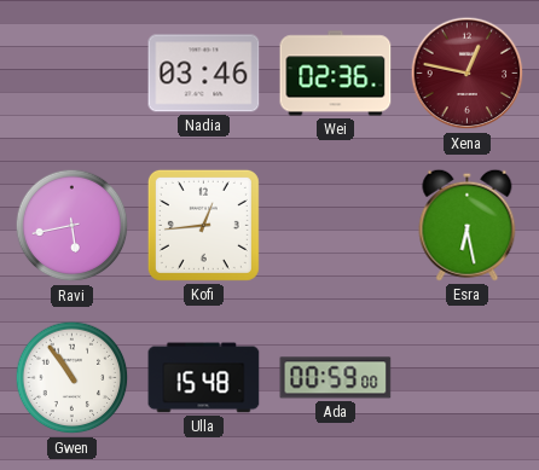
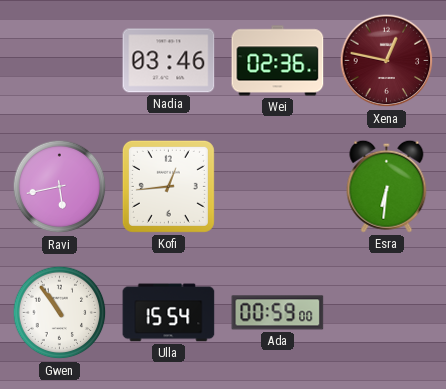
Esra: 6:28 -> 6:31 (387, 186)
Ulla: 15:48 -> 15:54 (169, 313)
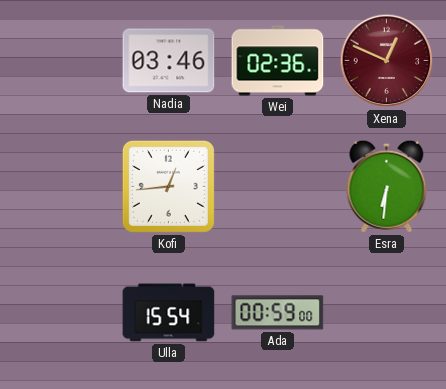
Xena: 12:47 -> 12:49 (387, 61)
Ravi: 5:43 -> none (60, 187)
Gwen: 10:54 -> none (60, 313)
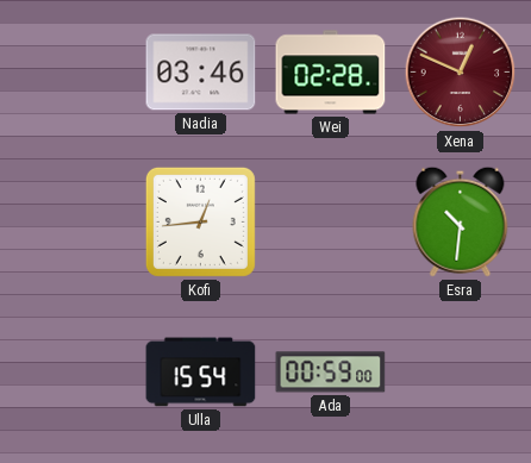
Wei: 02:36 -> 02:28 (331, 73)
Esra: 6:31 -> 10:31 (461, 221)
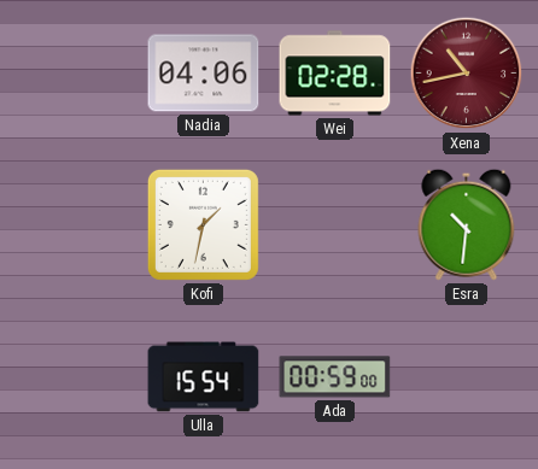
Nadia: 03:46 -> 04:06 (204, 74)
Xena: 12:49 -> 10:43 (467, 74)
Kofi: 12:44 -> 1:32 (203, 224)
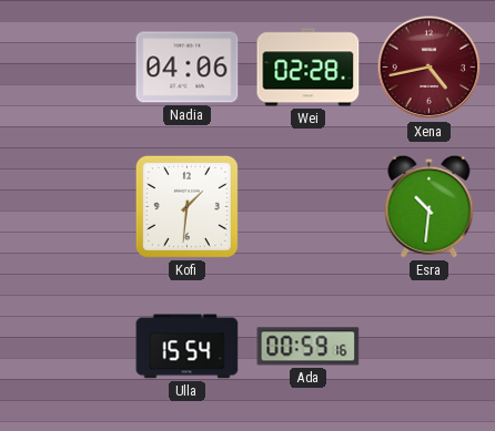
Xena: 10:43 -> 4:43 (430, 68)
Kofi: 1:32 -> 1:31 (186, 206)
Ada: 00:59:00 -> 00:59:16 (309, 347)
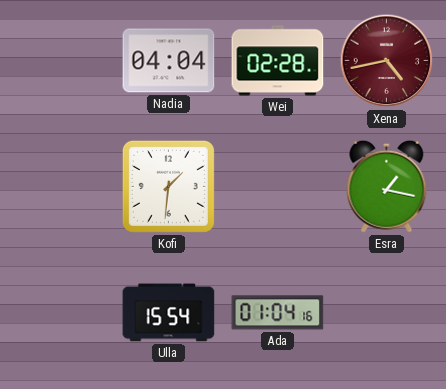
Nadia: 04:06 -> 04:04 (169, 61)
Esra: 10:31 -> 1:17 (387, 186)
Ada: 00:59 -> 01:04 (278, 313)
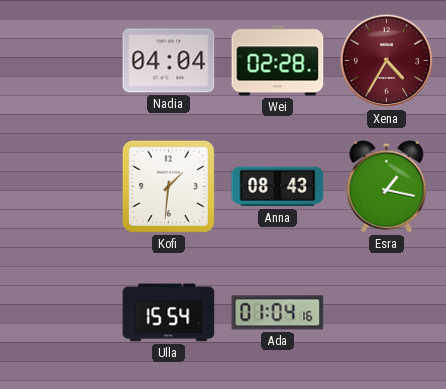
Xena: 4:43 -> 4:35 (387, 61)
Anna: none -> 08:43 (278, 187)
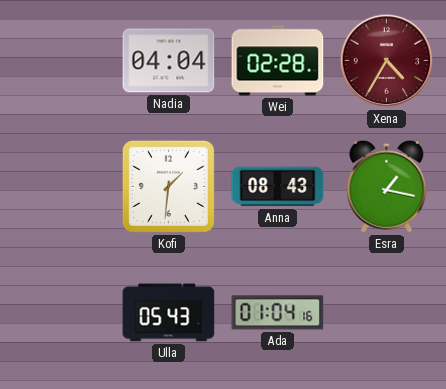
Ulla: 15:54 -> 05:43 (169, 313)
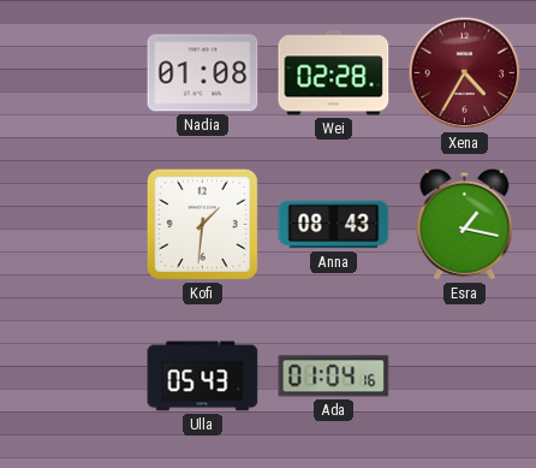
Nadia: 04:04 -> 01:08 (203, 73)
